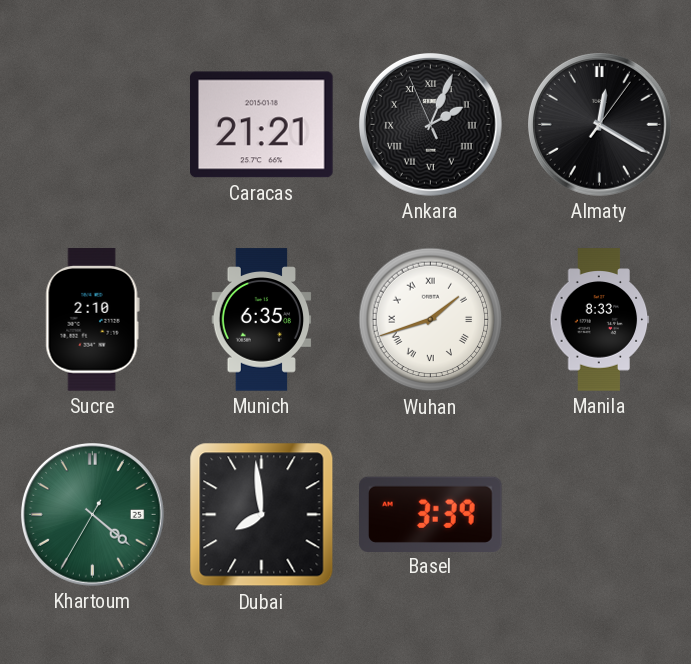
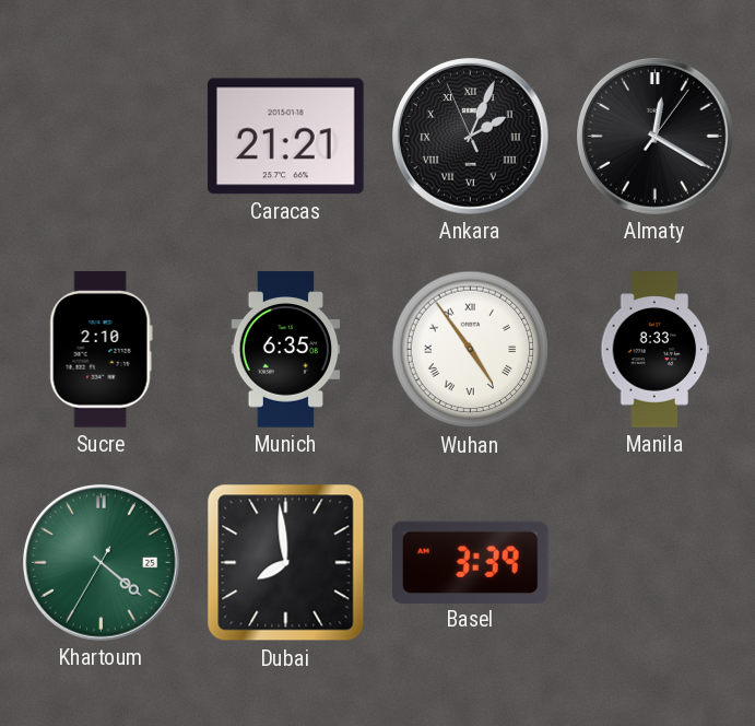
Wuhan: 1:42 -> 4:54 (471, 350)
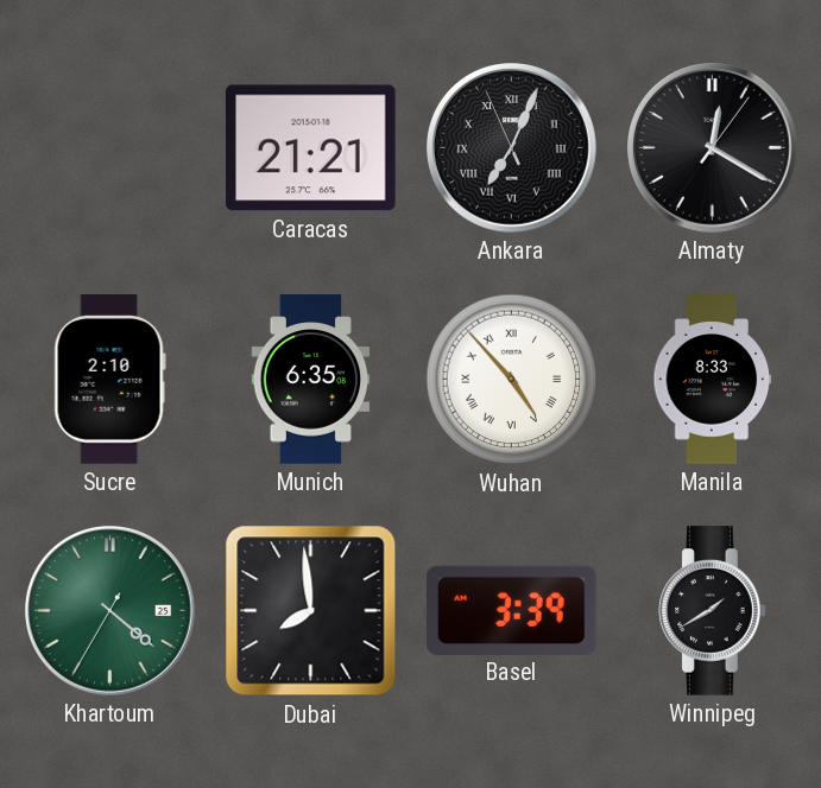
Ankara: 2:03 -> 7:03 (512, 148)
Wuhan: 4:54 -> 4:53 (512, 380)
Winnipeg: none -> 1:40 (713, 611)
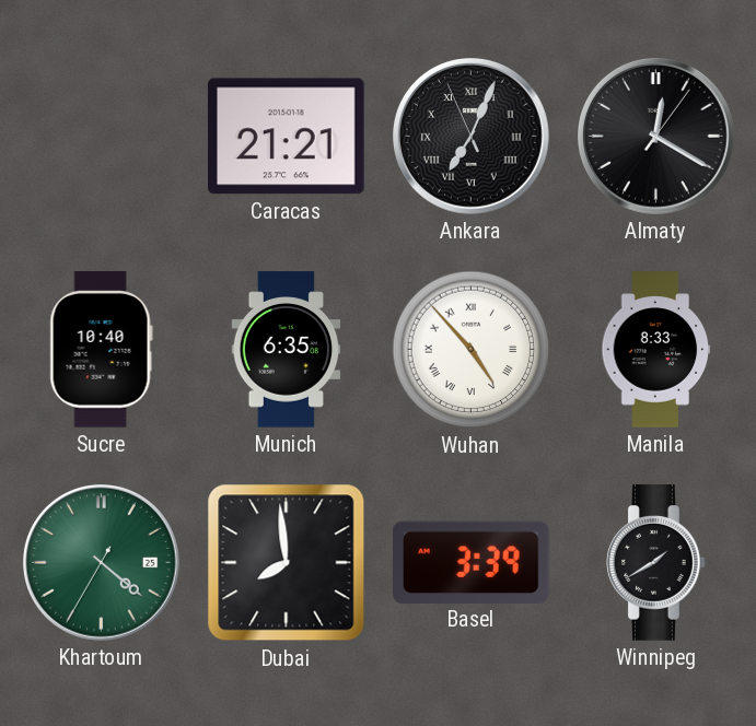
Sucre: 2:10 -> 10:40 (101, 350)
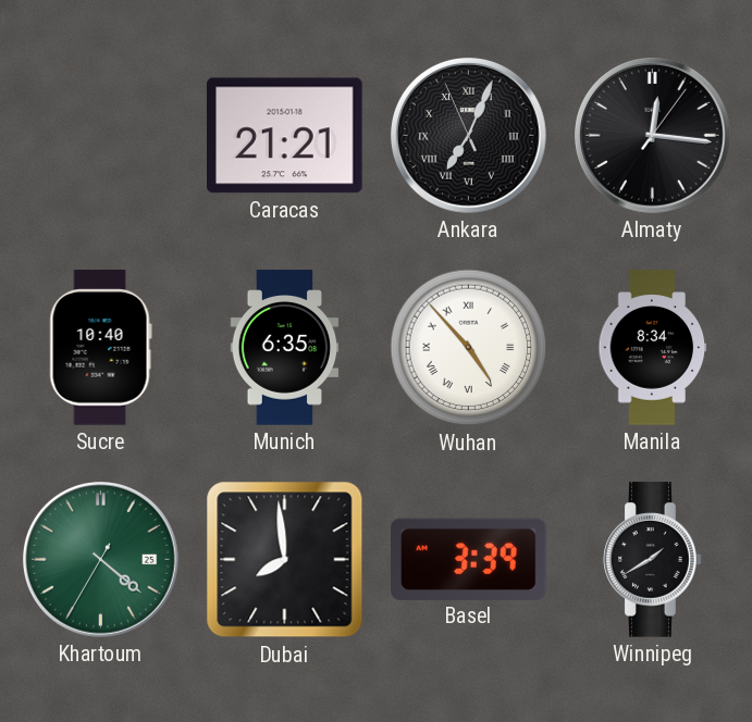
Almaty: 12:20 -> 12:16 (653, 136)
Manila: 8:33 -> 8:34 (653, 348)
